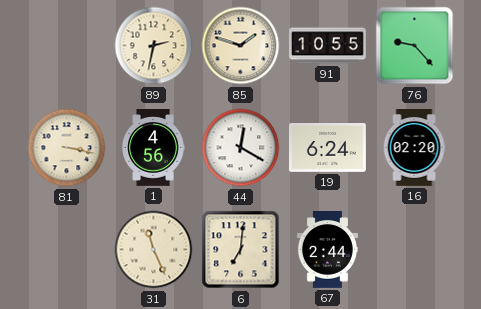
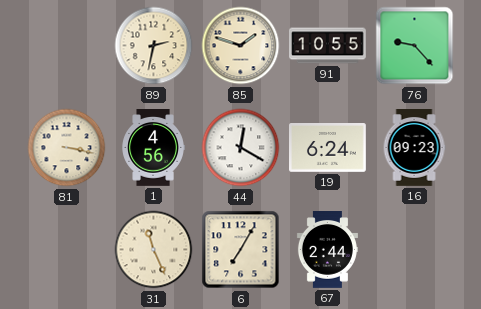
16: 02:20 -> 09:23 (414, 148)
6: 7:01 -> 7:05 (241, 250)
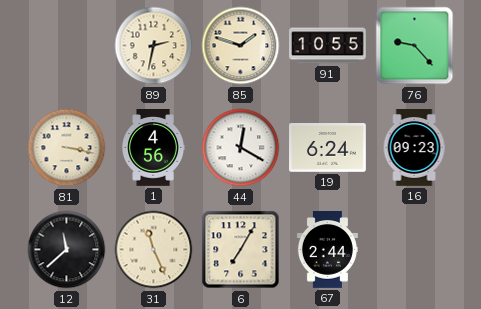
12: none -> 11:38 (67, 250)
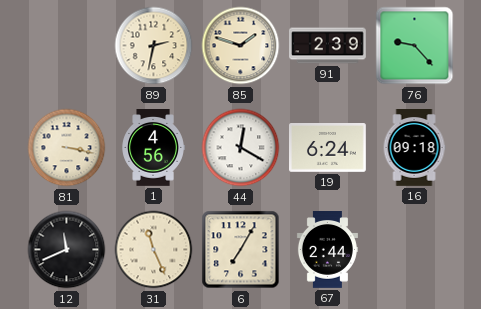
91: 10:55 -> 2:39 (328, 46)
16: 09:23 -> 09:18 (414, 148)
12: 11:38 -> 11:41 (67, 250)
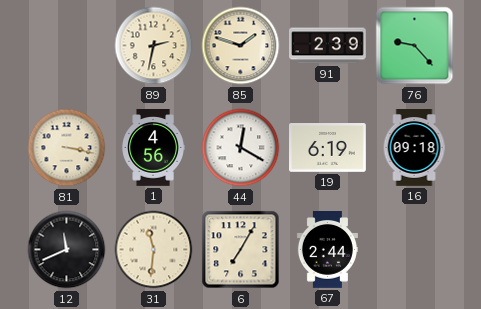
19: 6:24 -> 6:19 (328, 148)
31: 11:26 -> 11:31 (154, 250)
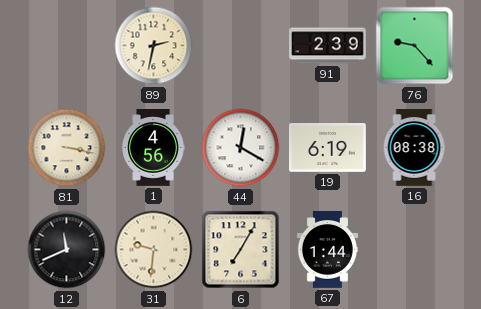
85: 1:48 -> none (241, 46)
16: 09:18 -> 08:38 (414, 148)
31: 11:31 -> 9:31 (154, 250)
67: 2:44 -> 1:44 (327, 250)
